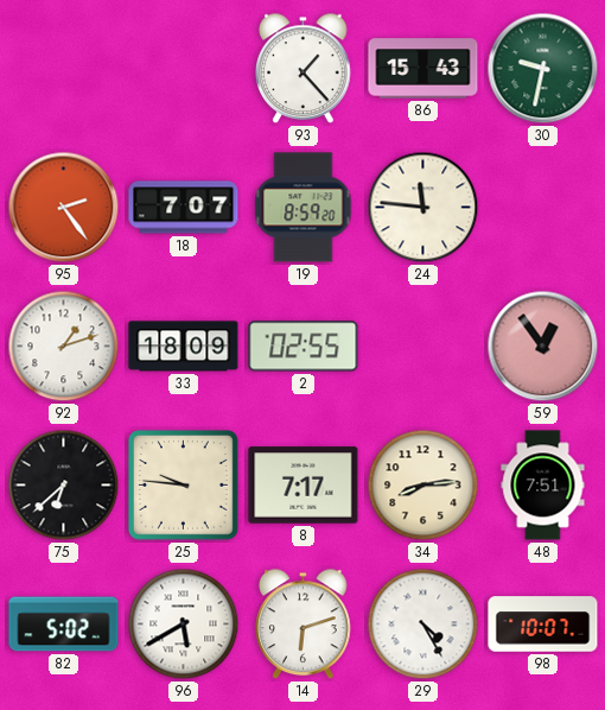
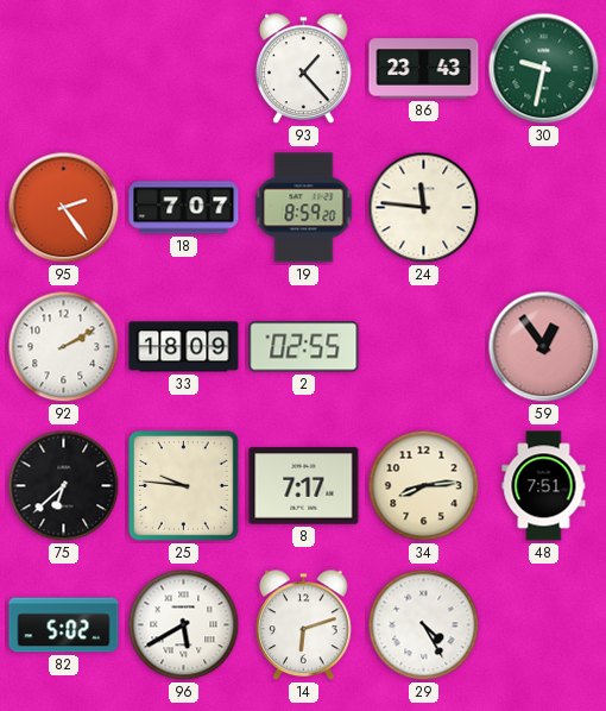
86: 15:43 -> 23:43 (424, 69)
92: 1:12 -> 2:10 (64, 347)
98: 10:07 -> none (543, 625)
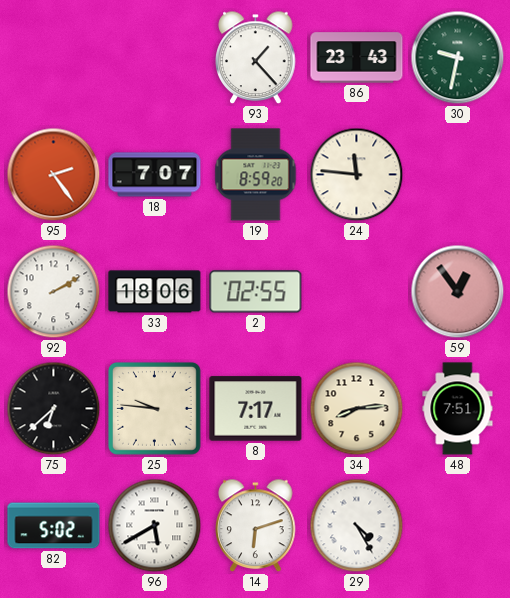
33: 18:09 -> 18:06 (155, 292)
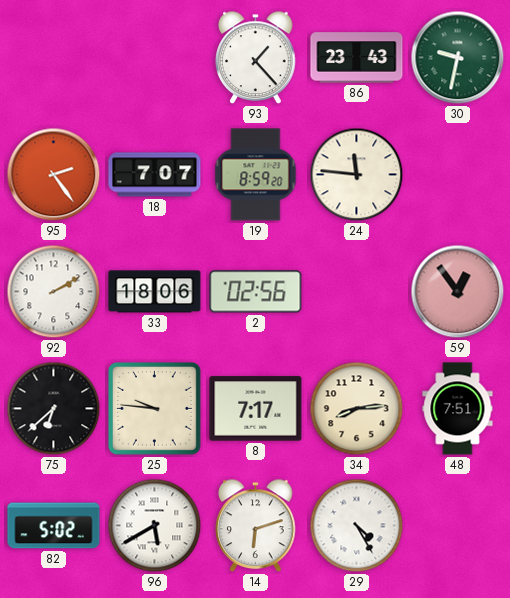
2: 02:55 -> 02:56 (256, 292)
